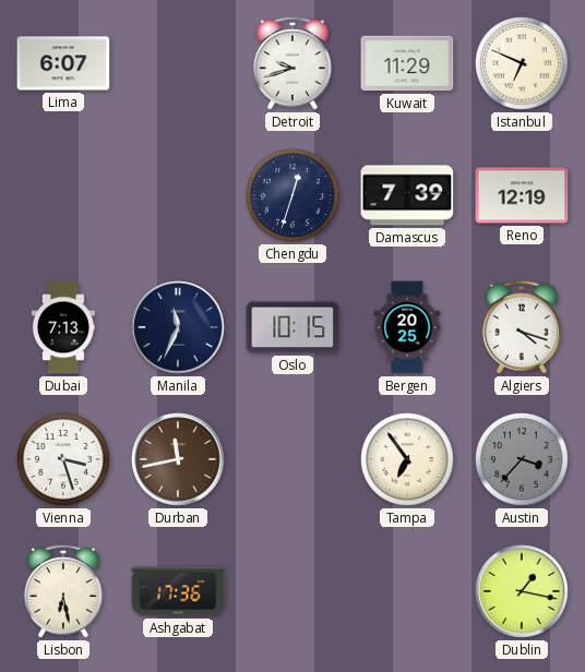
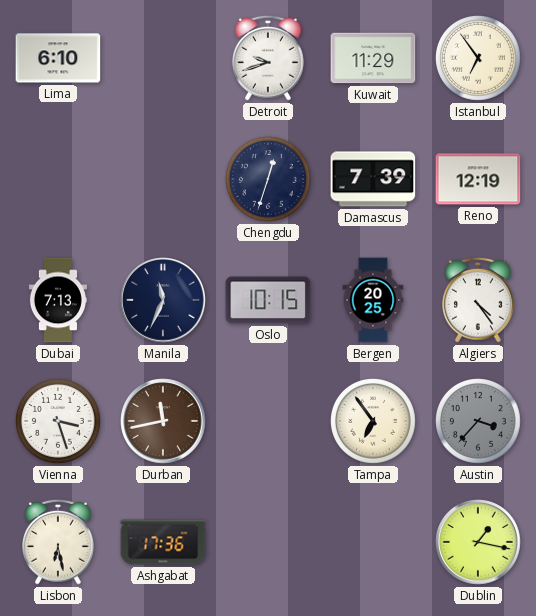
Lima: 6:07 -> 6:10 (58, 58)
Istanbul: 6:49 -> 6:54 (479, 59)
Algiers: 4:18 -> 4:24 (479, 300)
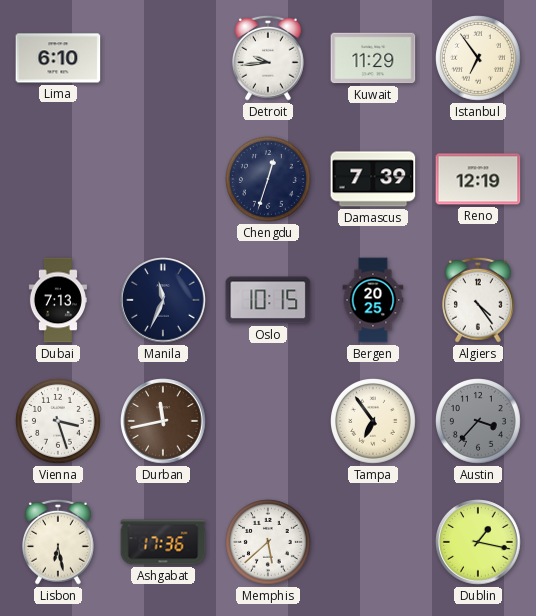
Detroit: 9:42 -> 9:44 (269, 58)
Memphis: none -> 5:38 (269, 543)
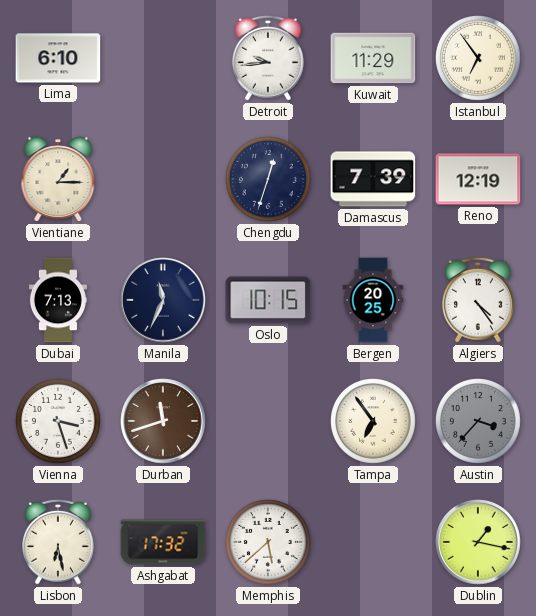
Vientiane: none -> 1:15 (58, 179)
Durban: 11:43 -> 11:42 (163, 421)
Ashgabat: 17:36 -> 17:32 (163, 542)
